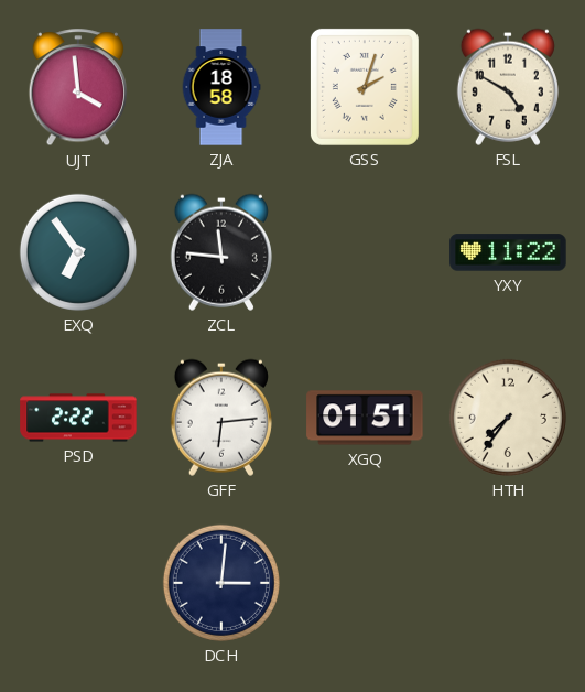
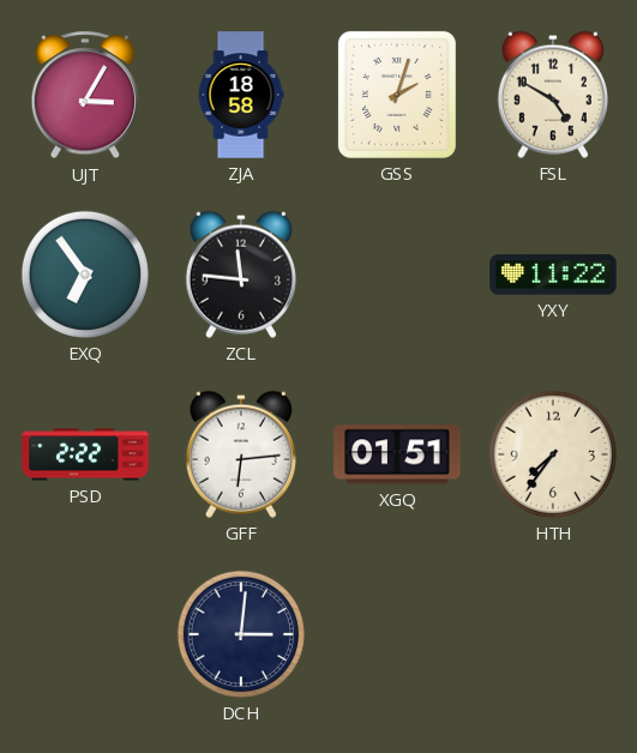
UJT: 3:59 -> 3:05 (85, 96)
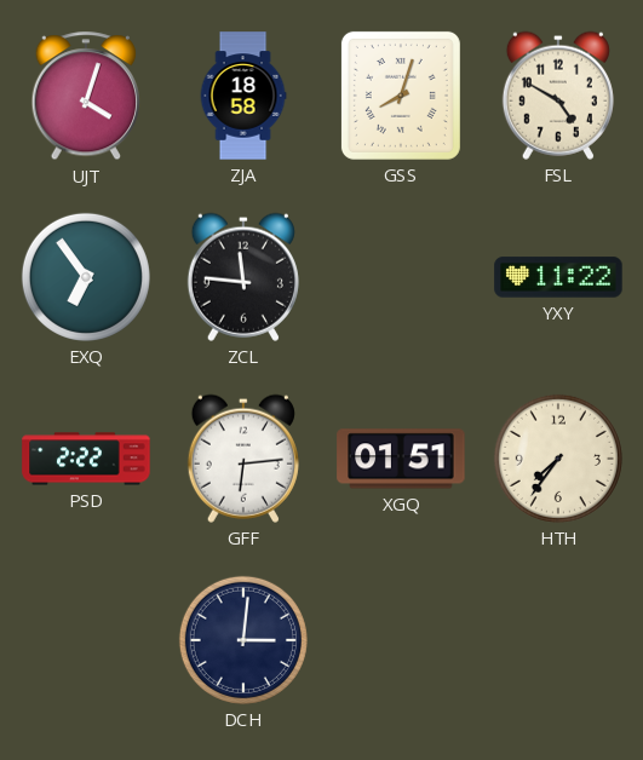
UJT: 3:05 -> 4:03 (86, 97)
GSS: 2:03 -> 8:03 (401, 96)
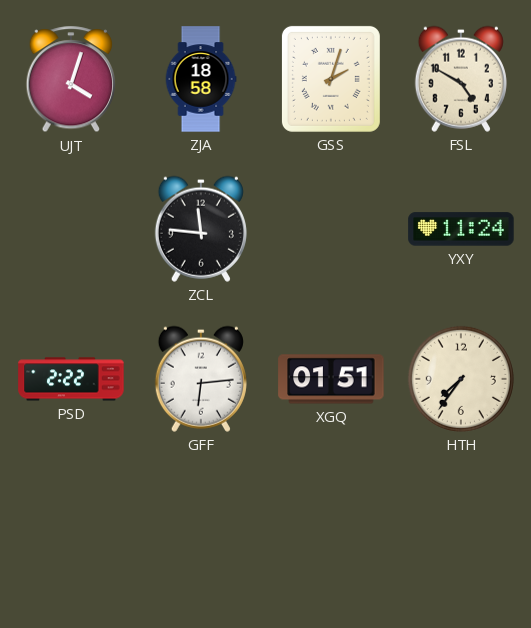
GSS: 8:03 -> 2:03 (331, 79)
EXQ: 6:54 -> none (86, 277)
YXY: 11:22 -> 11:24 (461, 229)
DCH: 3:01 -> none (243, 640)
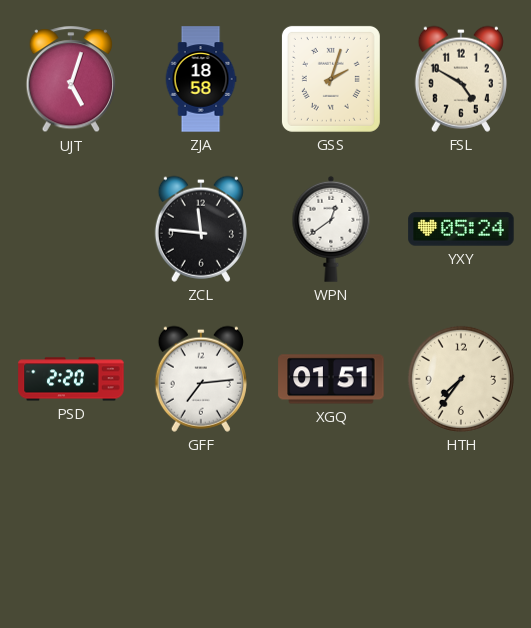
UJT: 4:03 -> 5:03 (71, 80)
WPN: none -> 12:39 (331, 229)
YXY: 11:24 -> 05:24 (461, 229)
PSD: 2:22 -> 2:20 (71, 379)
GFF: 6:14 -> 7:14 (201, 379)
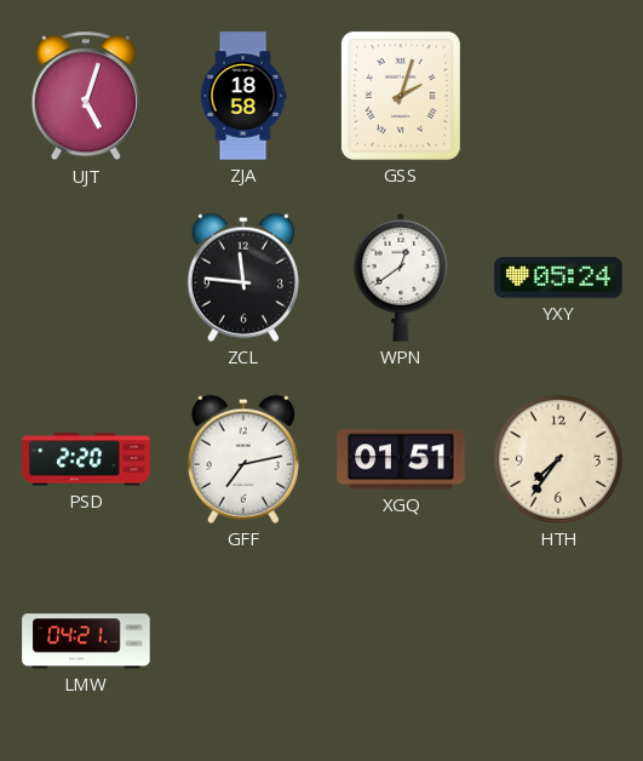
FSL: 4:50 -> none (461, 79)
GFF: 7:14 -> 7:13 (243, 459)
LMW: none -> 04:21 (86, 641)
